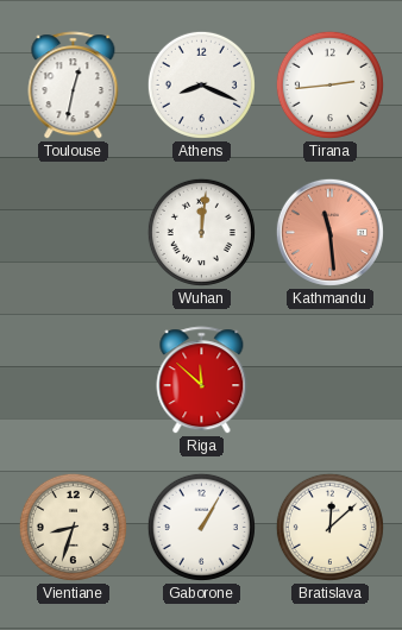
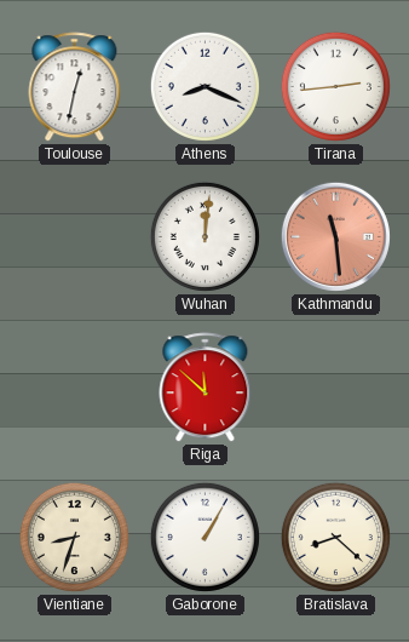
Bratislava: 12:08 -> 8:22 (335, 537)
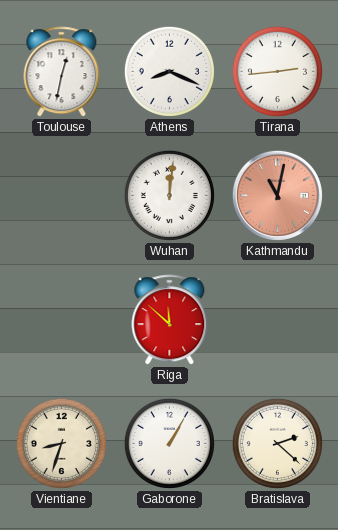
Kathmandu: 11:29 -> 11:02 (277, 195)
Bratislava: 8:22 -> 2:22 (277, 443)
